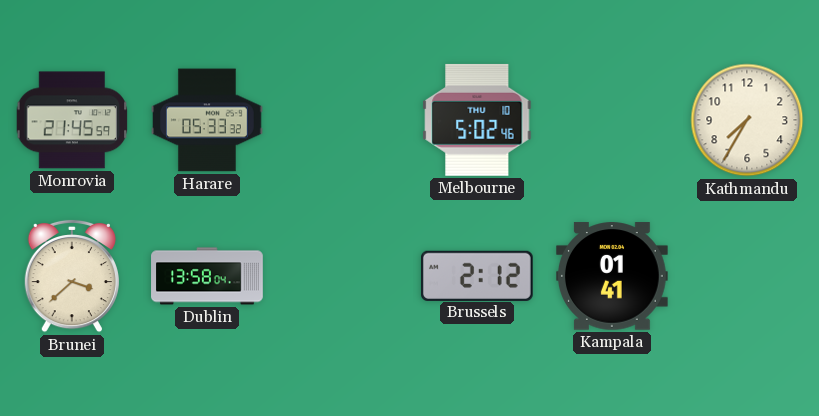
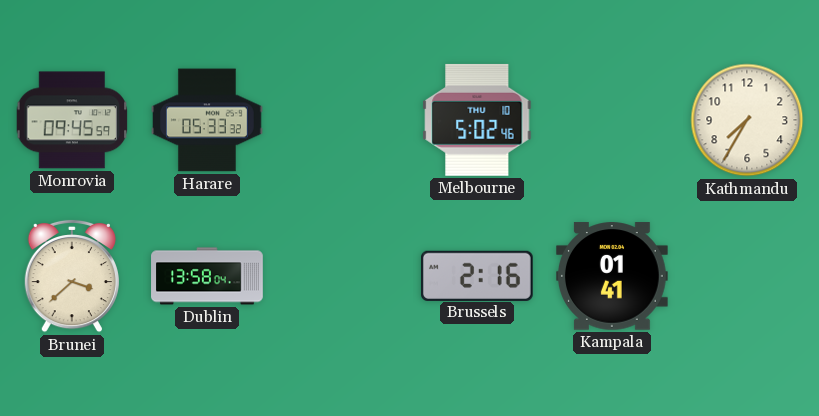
Monrovia: 21:45 -> 09:45 (72, 120)
Brussels: 2:12 -> 2:16 (477, 275)
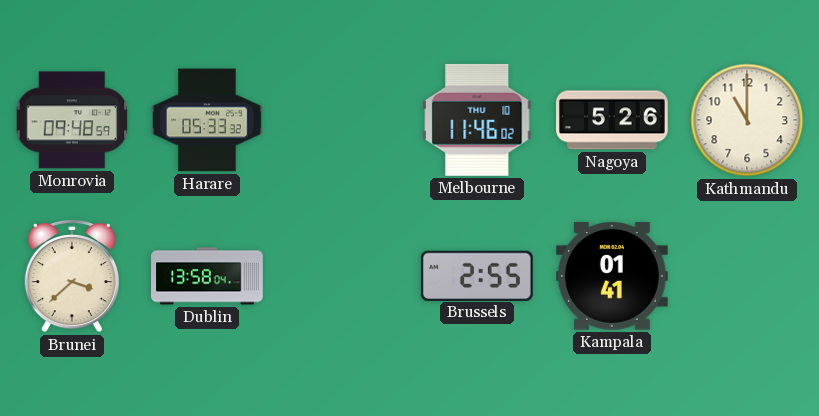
Monrovia: 09:45 -> 09:48 (72, 120)
Melbourne: 5:02 -> 11:46 (477, 120)
Nagoya: none -> 5:26 (613, 120)
Kathmandu: 7:35 -> 11:00 (747, 120)
Brussels: 2:16 -> 2:55 (477, 275)
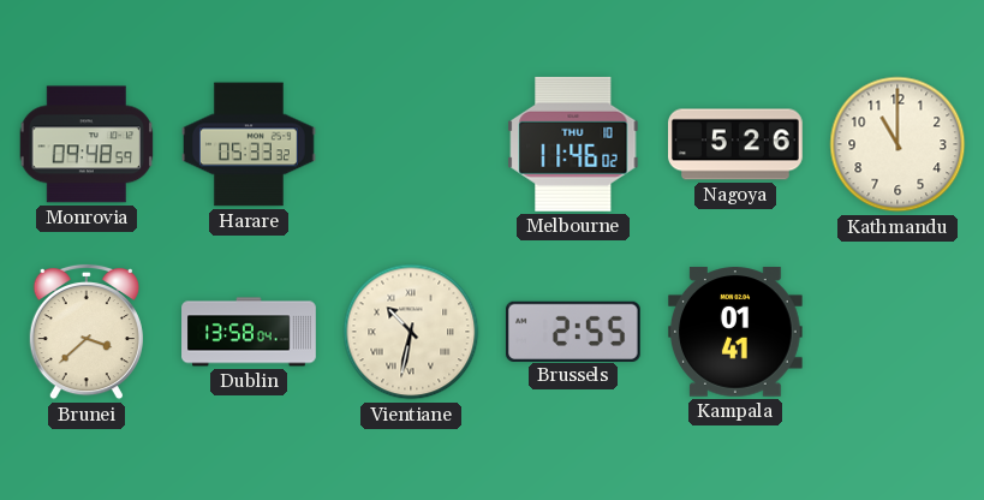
Vientiane: none -> 10:32 (411, 332)
